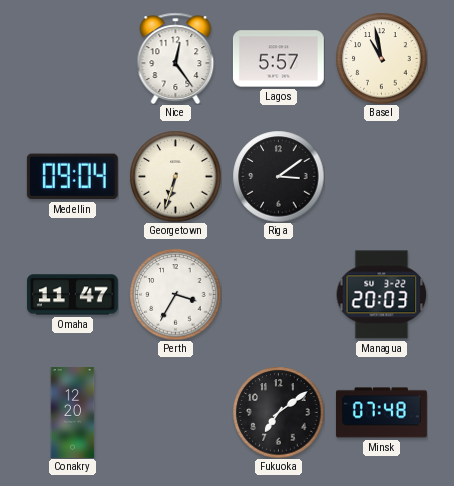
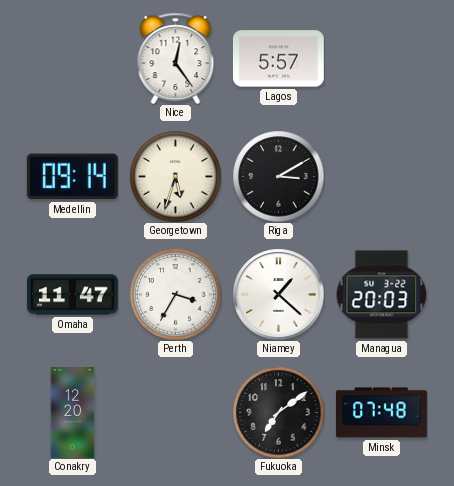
Basel: 10:58 -> none (381, 58)
Medellin: 09:04 -> 09:14 (72, 177)
Georgetown: 6:33 -> 5:33 (175, 176)
Riga: 3:09 -> 3:10 (278, 176)
Niamey: none -> 1:22 (278, 294)
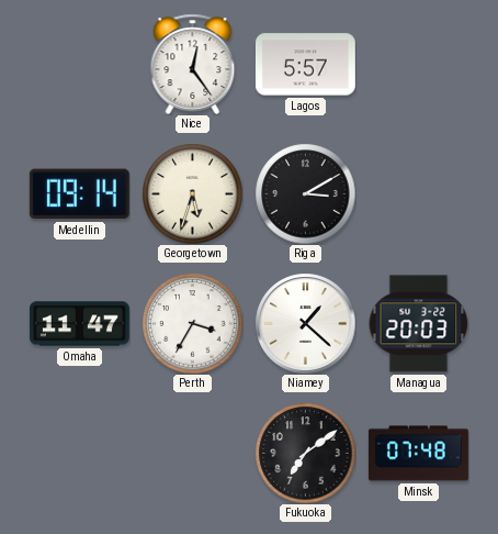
Conakry: 12:20 -> none (73, 413)
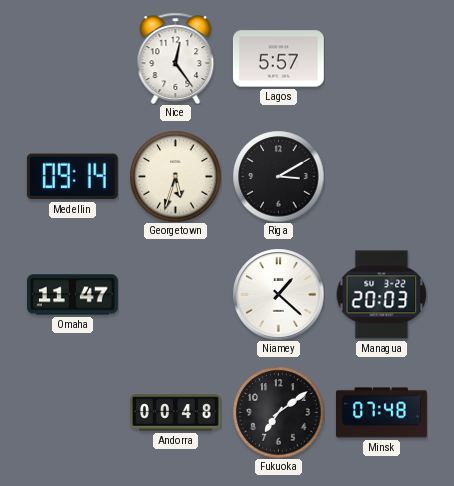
Perth: 3:35 -> none (192, 323)
Andorra: none -> 00:48 (176, 413)
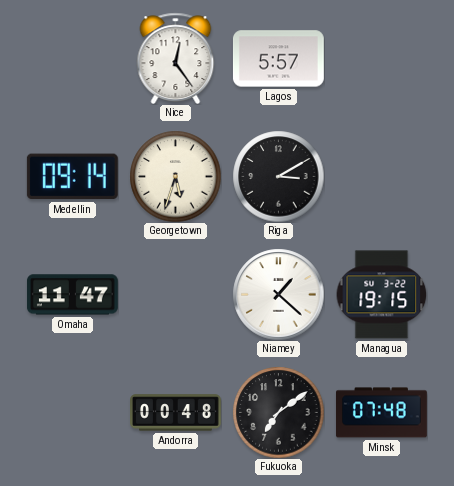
Managua: 20:03 -> 19:15 (381, 295)
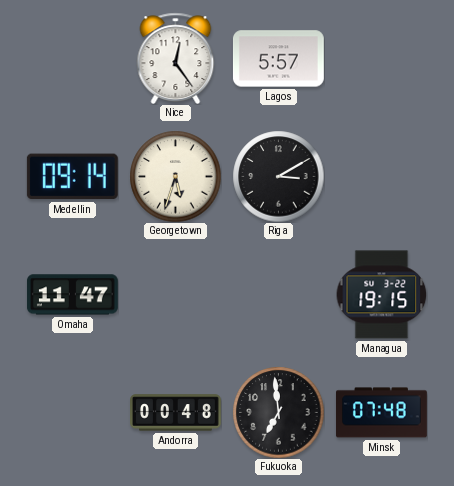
Niamey: 1:22 -> none (278, 294)
Fukuoka: 7:09 -> 6:59 (278, 412)
